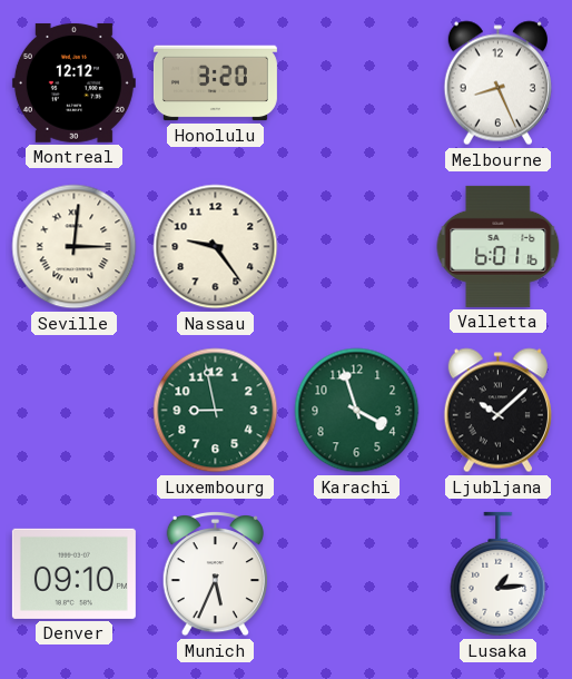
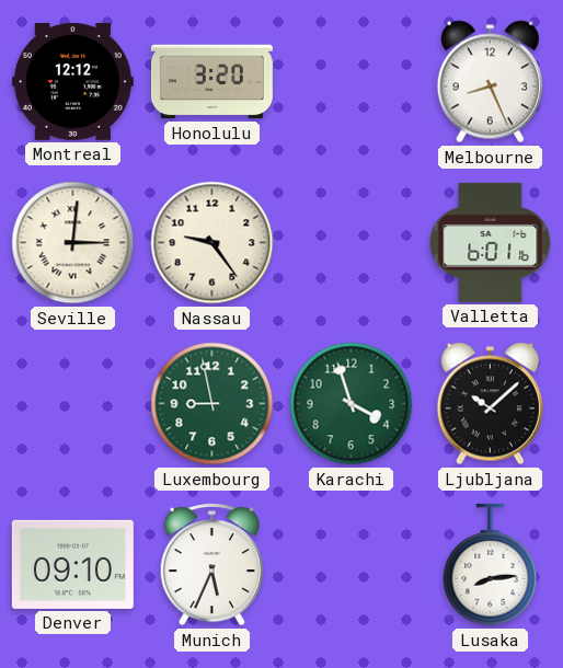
Lusaka: 1:14 -> 8:14 (491, 565)
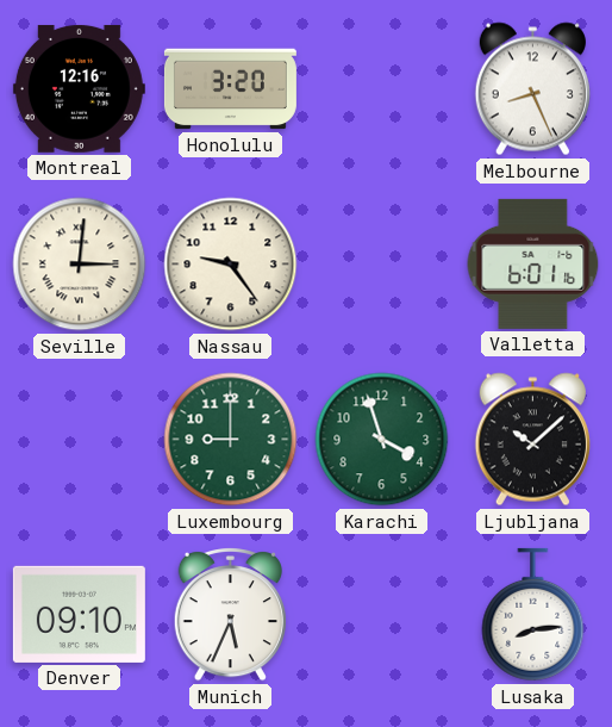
Montreal: 12:12 -> 12:16 (79, 88)
Luxembourg: 8:58 -> 9:00 (231, 440)
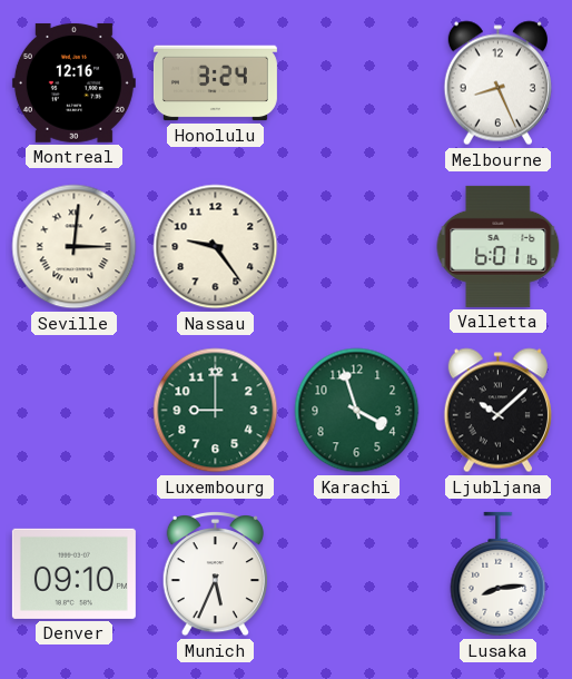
Honolulu: 3:20 -> 3:24 (215, 83)
